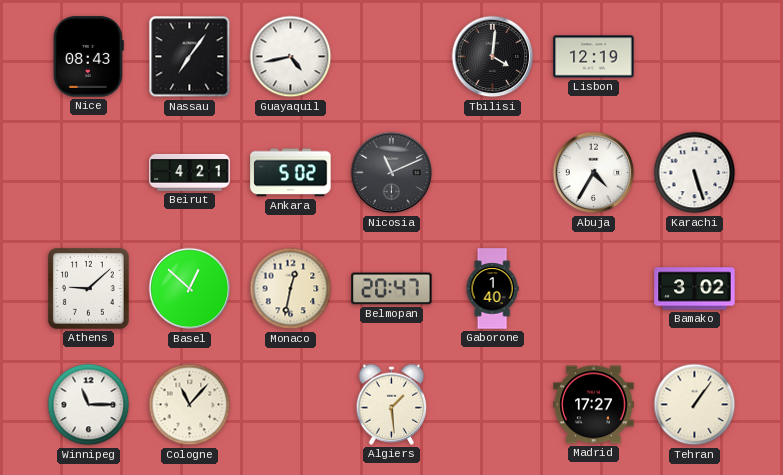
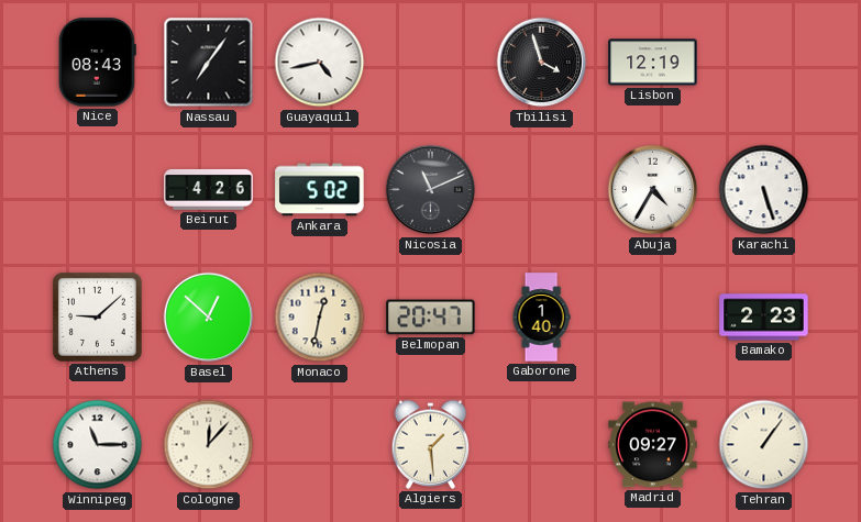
Tbilisi: 4:01 -> 3:57 (542, 63)
Beirut: 4:21 -> 4:26 (209, 190)
Bamako: 3:02 -> 2:23 (764, 318)
Cologne: 11:07 -> 12:07 (209, 445)
Madrid: 17:27 -> 09:27 (653, 445)
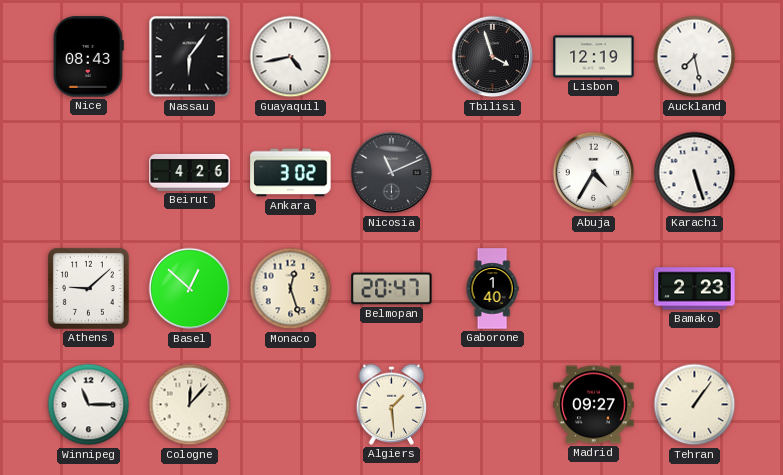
Nassau: 7:06 -> 6:06 (190, 57)
Auckland: none -> 7:28 (695, 57)
Ankara: 5:02 -> 3:02 (291, 173)
Monaco: 12:32 -> 12:27 (291, 289)
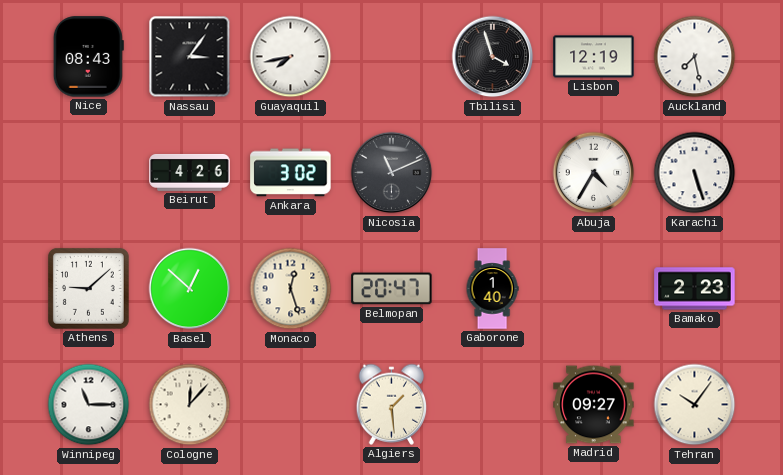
Nassau: 6:06 -> 3:06 (190, 57)
Guayaquil: 4:43 -> 7:43 (291, 57)
Tehran: 1:06 -> 10:06 (695, 405)
